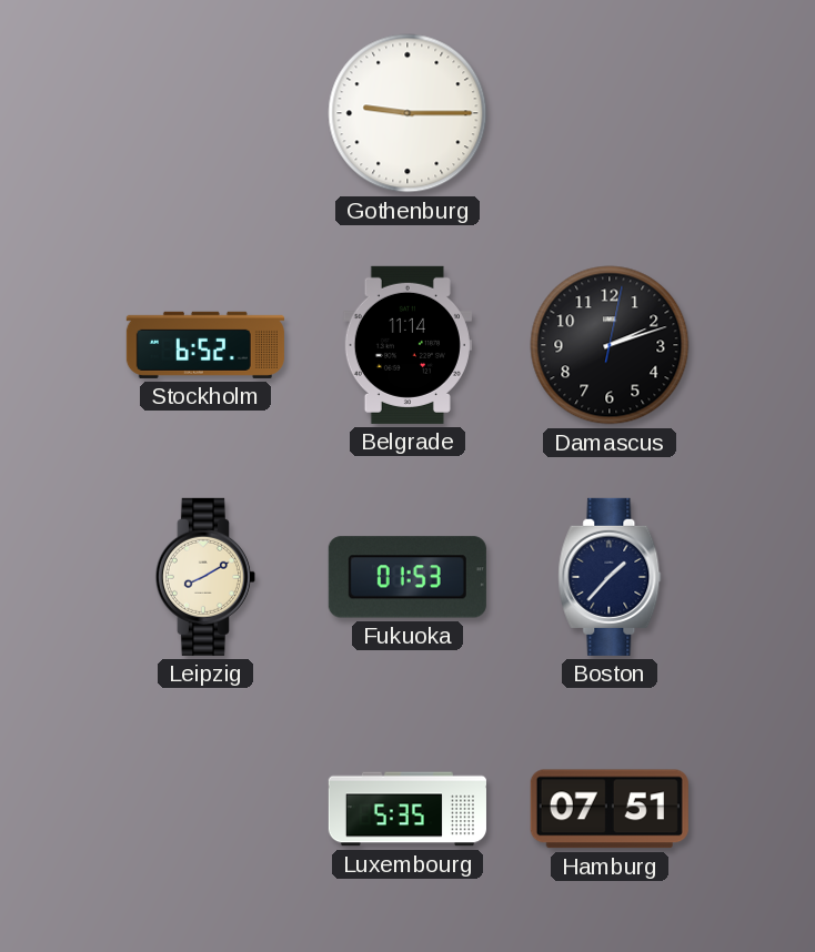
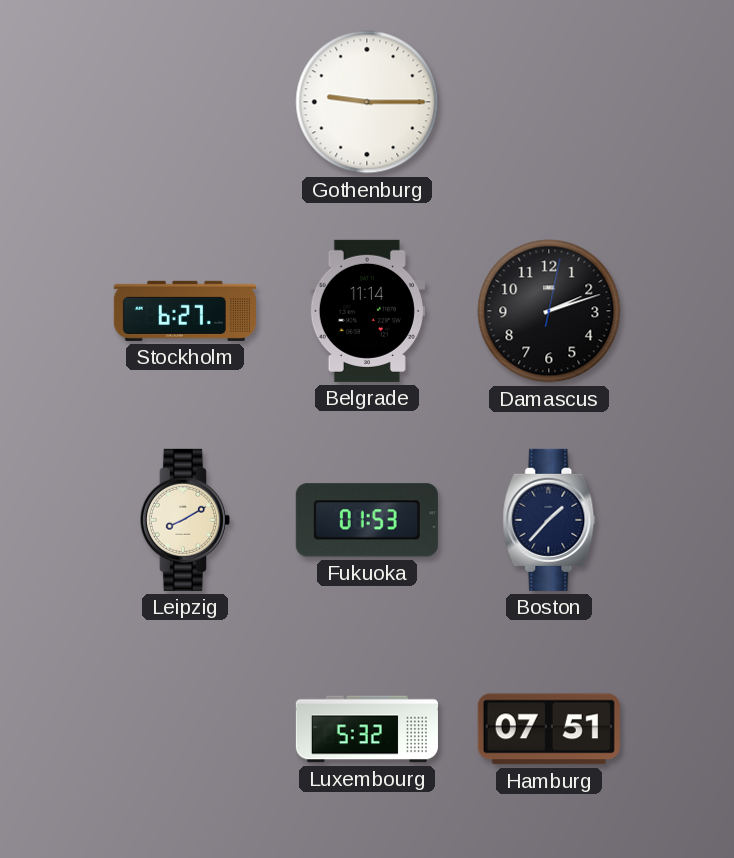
Stockholm: 6:52 -> 6:27 (185, 311)
Luxembourg: 5:35 -> 5:32 (367, 729)
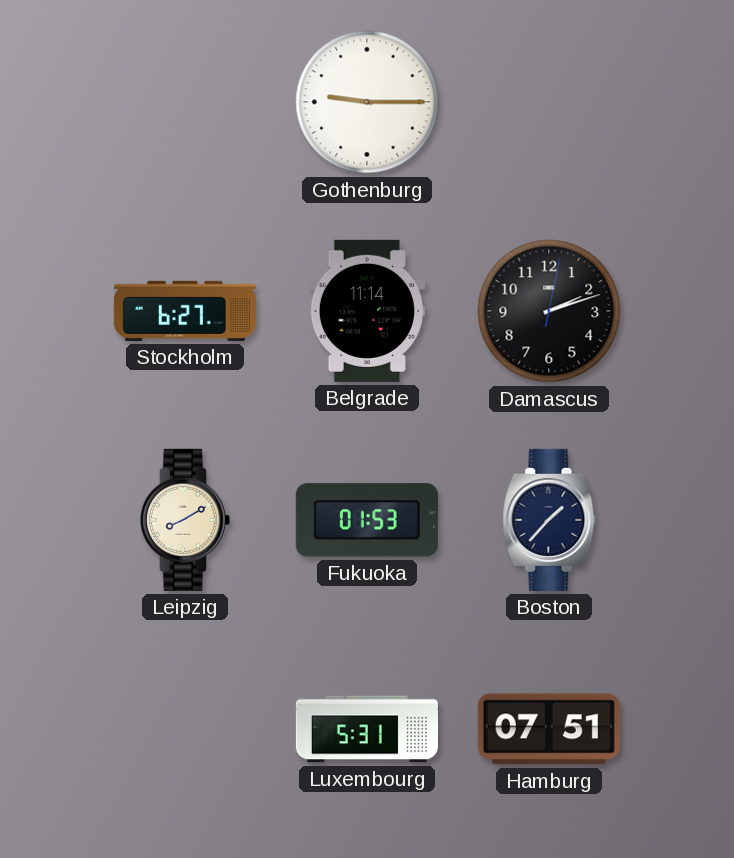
Luxembourg: 5:32 -> 5:31 (367, 729)
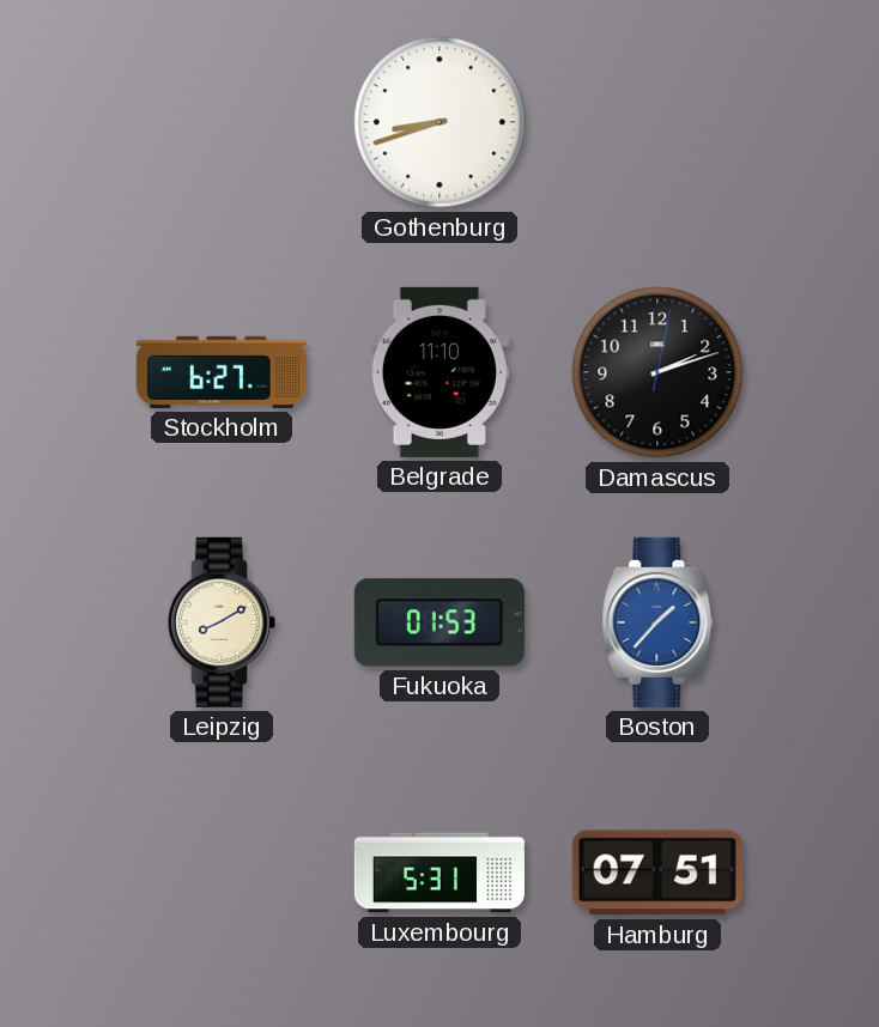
Gothenburg: 9:15 -> 8:42 (440, 122)
Belgrade: 11:14 -> 11:10 (440, 372)
Boston dial: navy -> blue (657, 622)
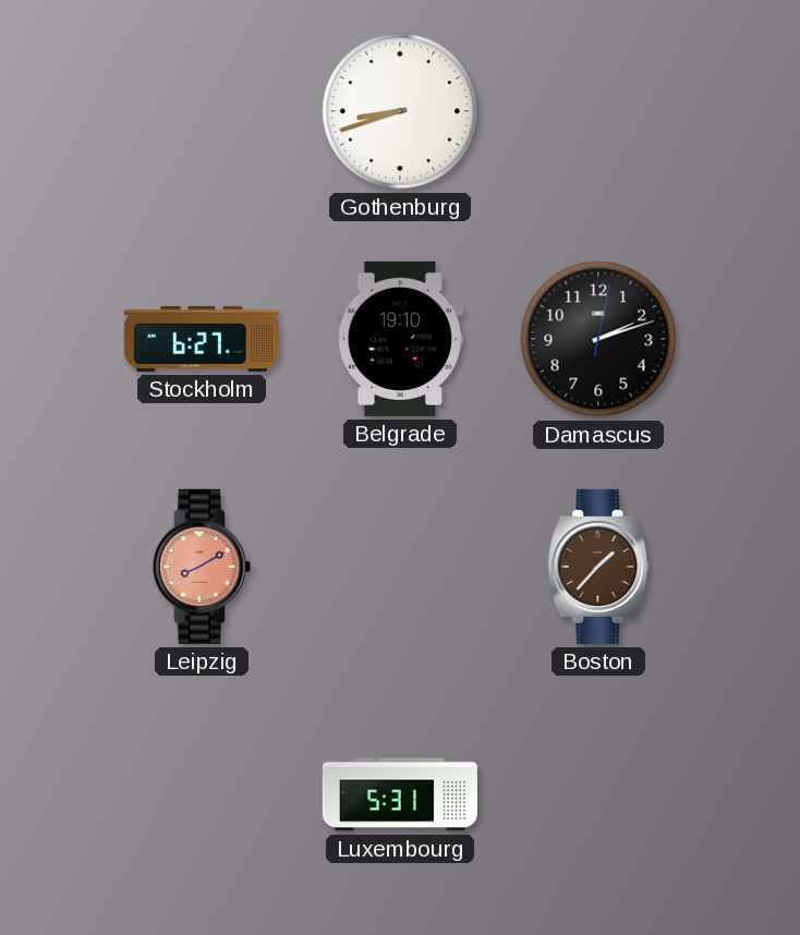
Belgrade: 11:10 -> 19:10 (400, 339)
Leipzig dial: cream -> salmon (202, 567)
Fukuoka: 01:53 -> none (440, 622)
Boston dial: blue -> brown (598, 567)
Hamburg: 07:51 -> none (657, 873)
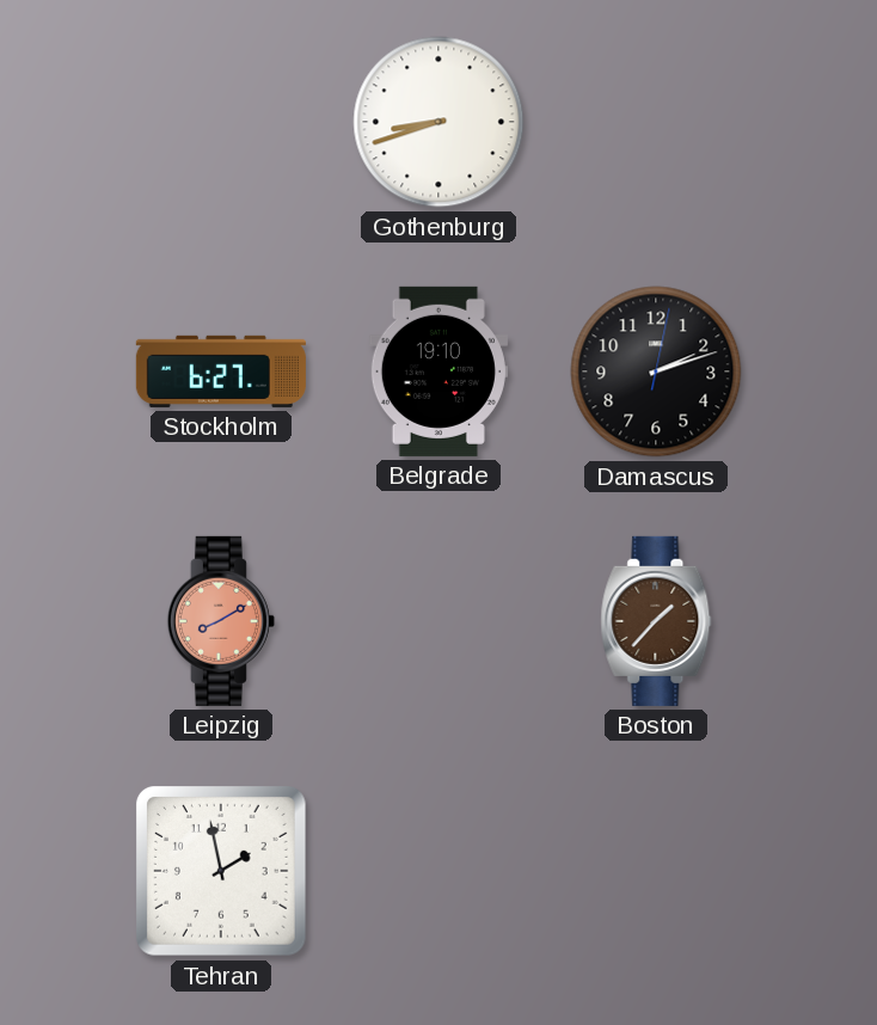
Tehran: none -> 1:58 (222, 872)
Luxembourg: 5:31 -> none (400, 794)
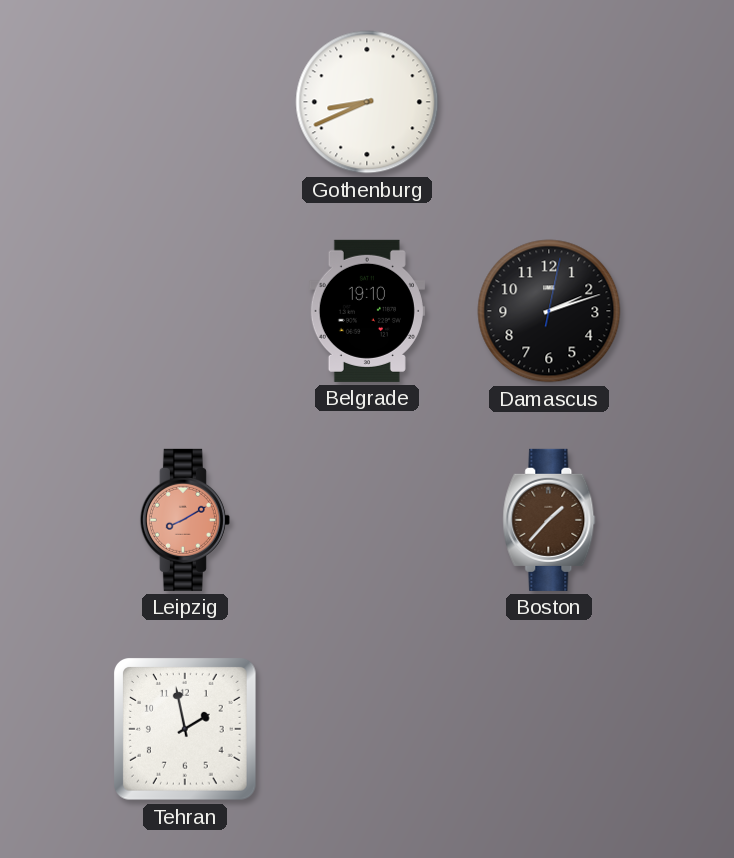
Gothenburg: 8:42 -> 8:41 (367, 102)
Stockholm: 6:27 -> none (221, 372)
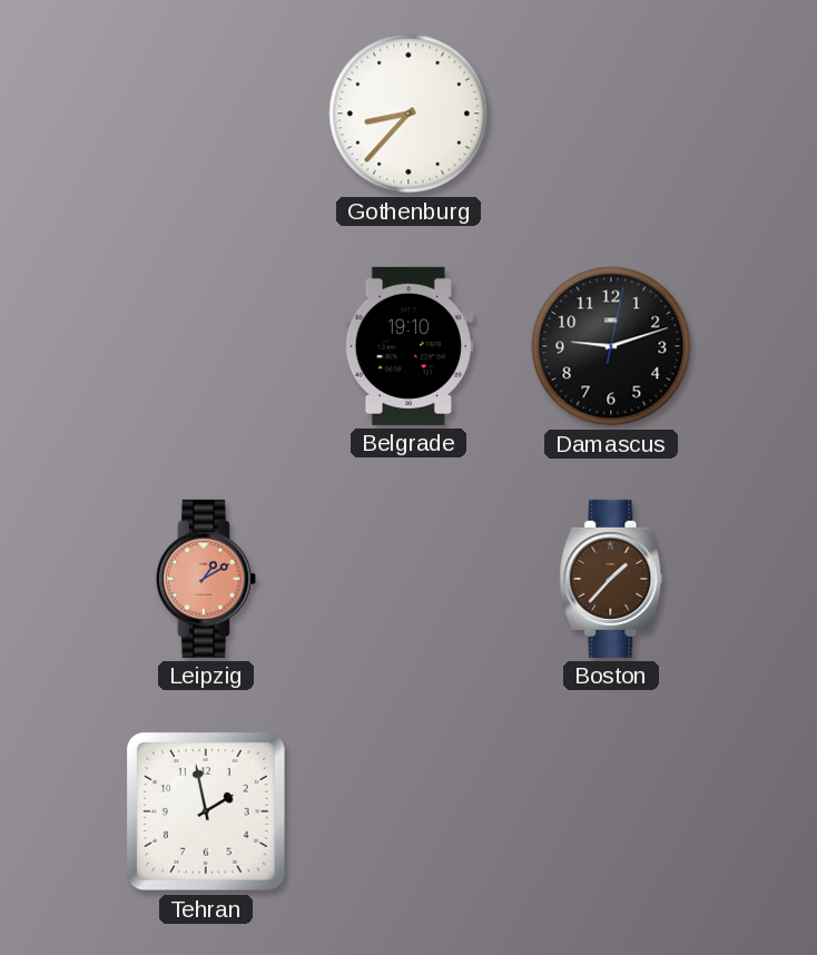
Gothenburg: 8:41 -> 8:37 (408, 114)
Damascus: 2:12 -> 9:12 (611, 346)
Leipzig: 8:10 -> 1:10 (206, 579)
